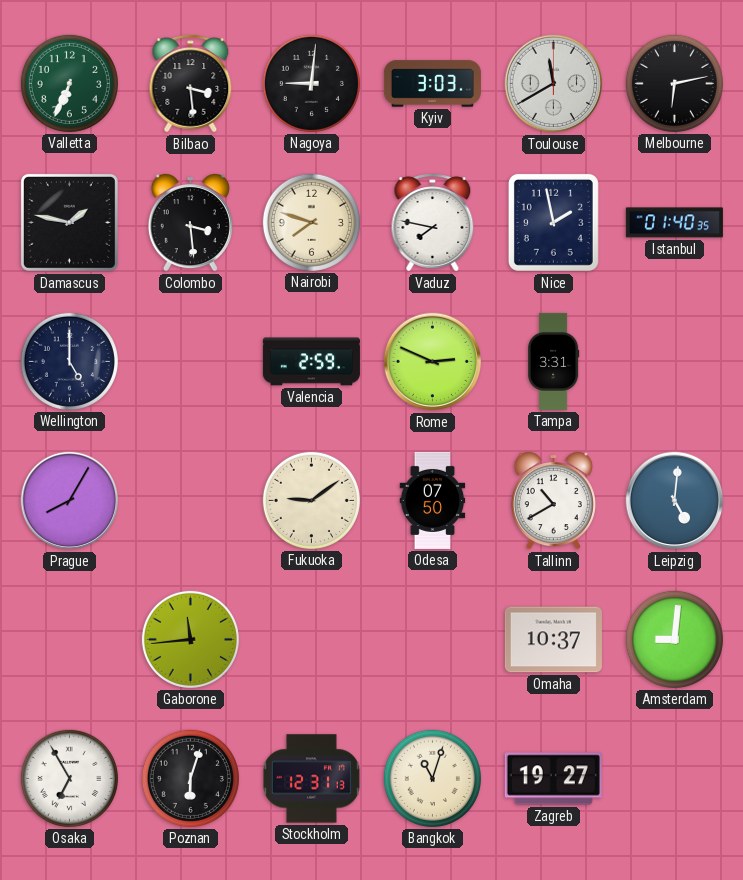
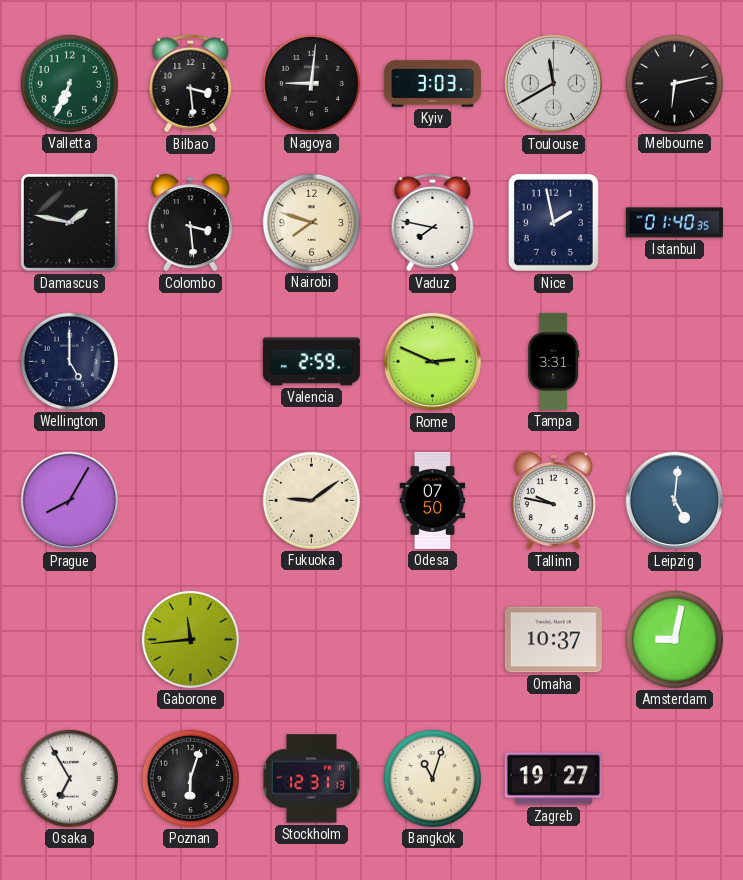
Tallinn: 10:40 -> 9:47 (553, 501)
Amsterdam: 9:01 -> 9:02 (674, 639)
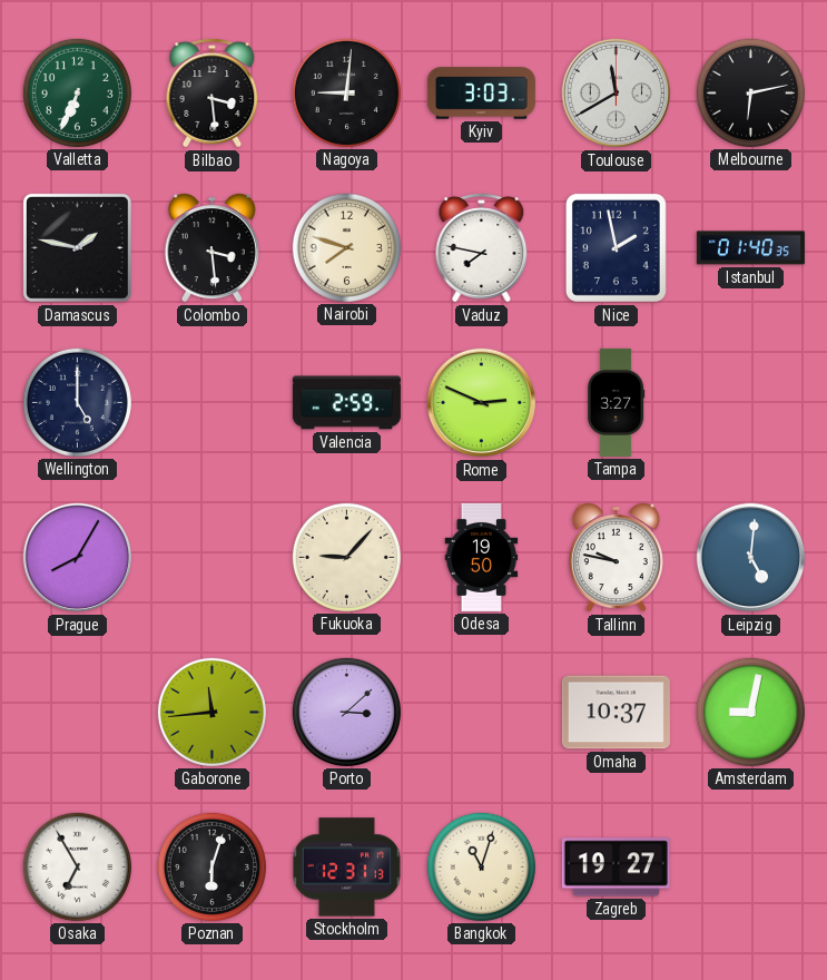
Tampa: 3:31 -> 3:27 (616, 402)
Fukuoka: 9:09 -> 9:07 (346, 557)
Odesa: 07:50 -> 19:50 (482, 557)
Porto: none -> 3:08 (346, 712)
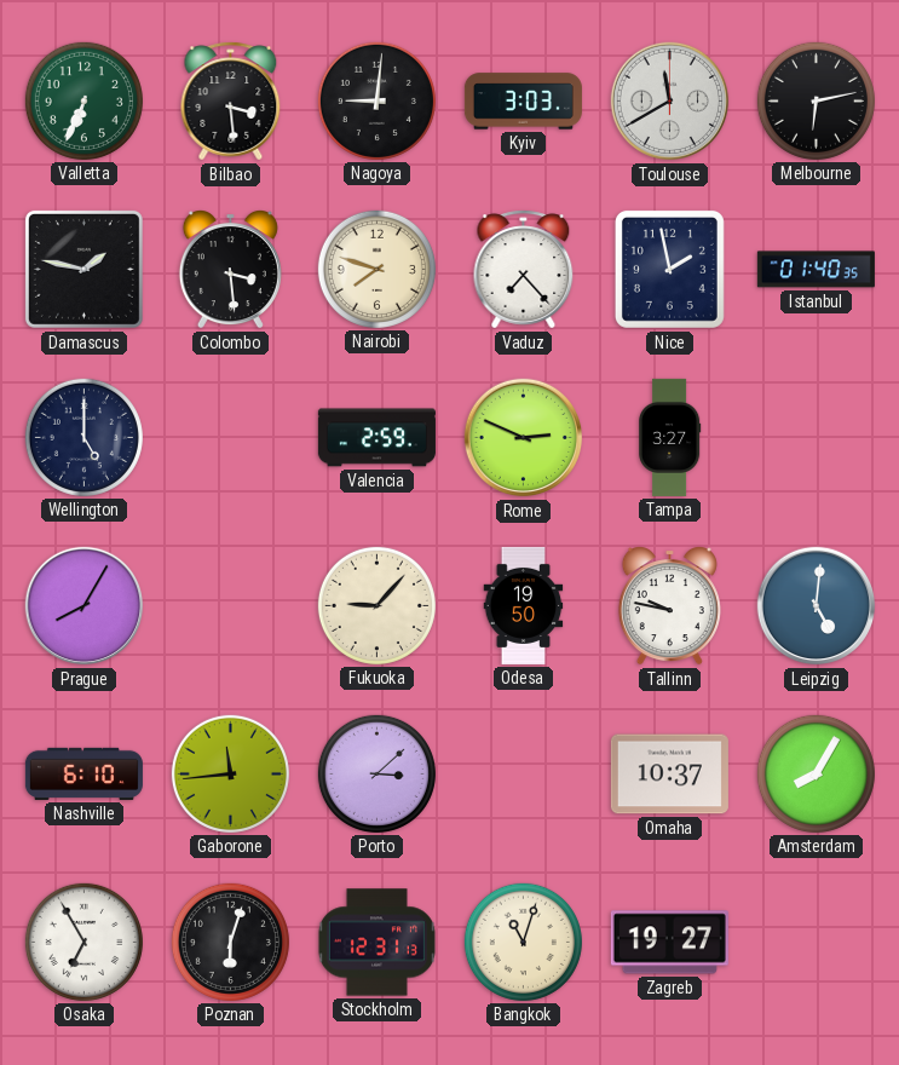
Vaduz: 7:47 -> 7:23 (524, 270)
Nashville: none -> 6:10 (83, 773)
Amsterdam: 9:02 -> 8:05 (816, 773)
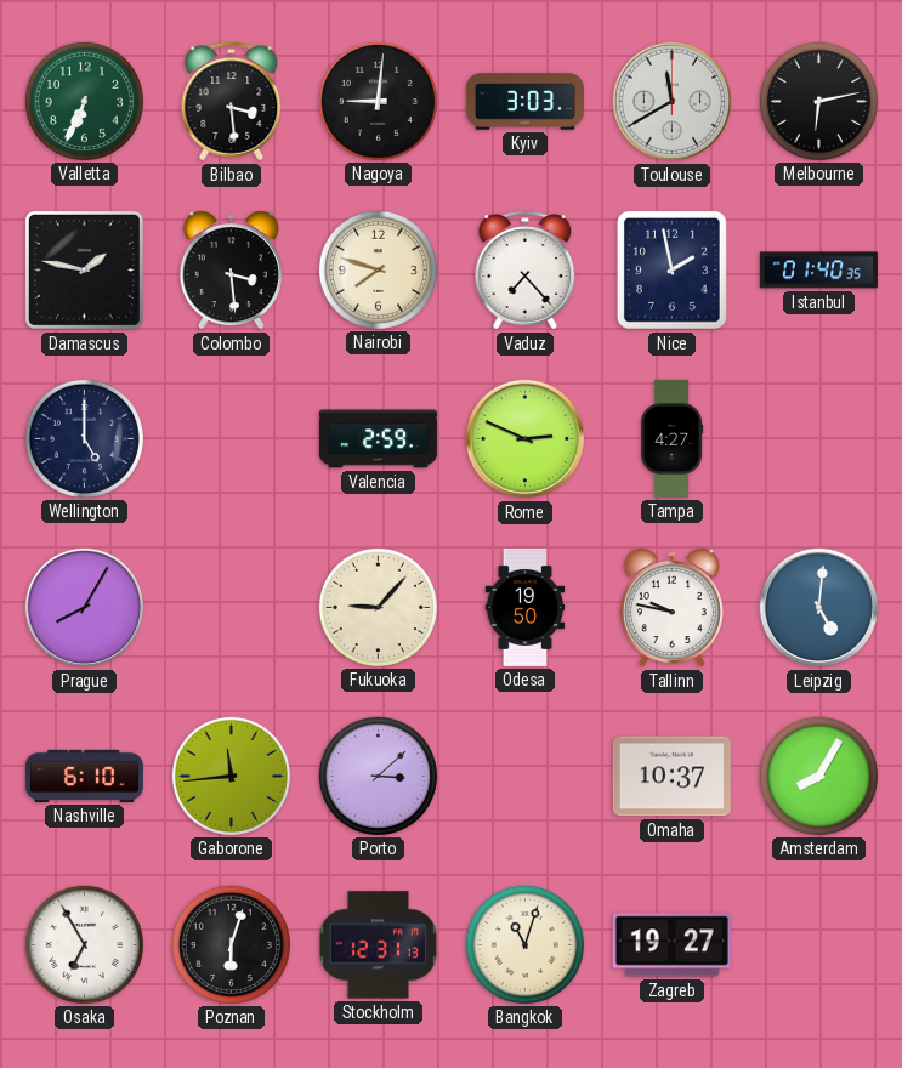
Tampa: 3:27 -> 4:27 (671, 438)
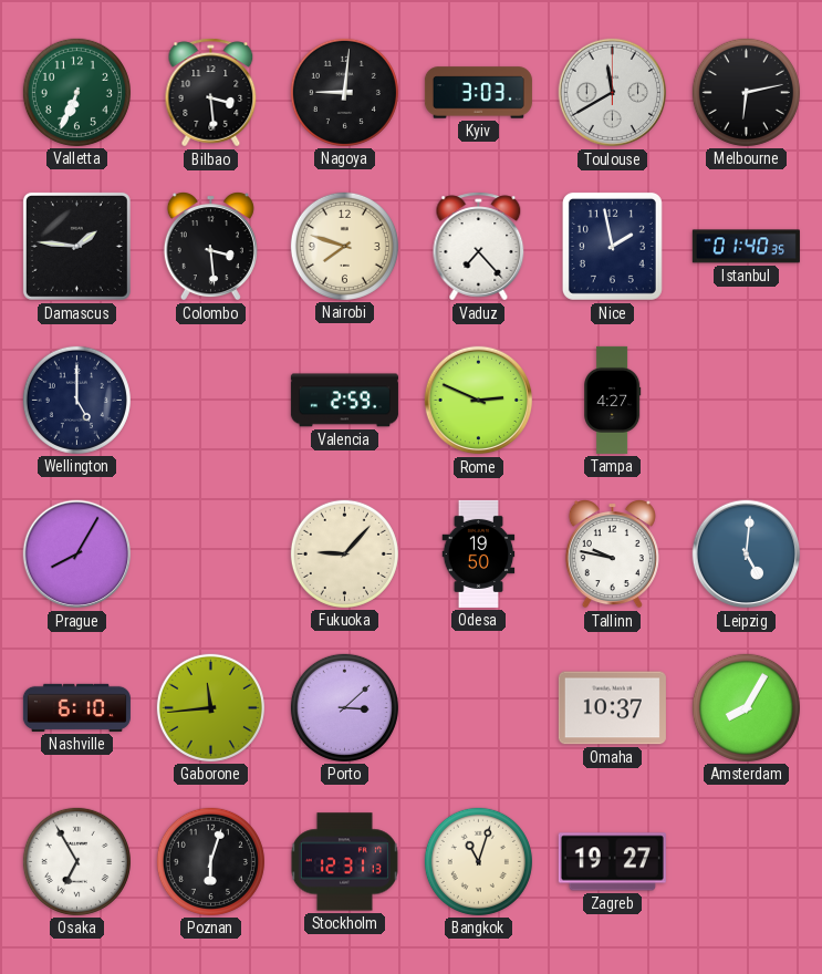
Damascus: 1:47 -> 1:46 (76, 246)
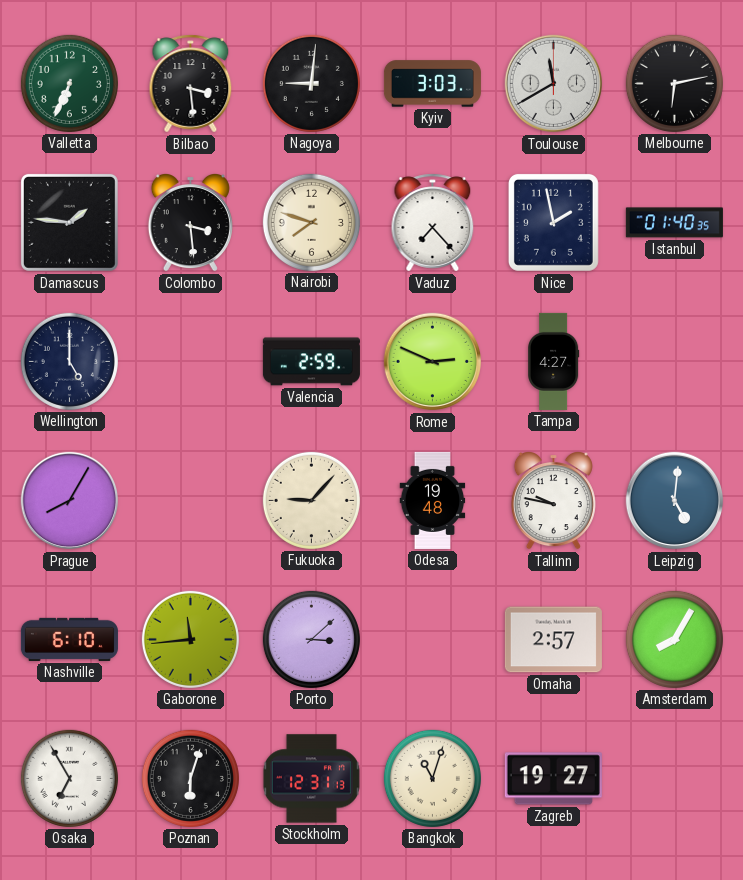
Odesa: 19:50 -> 19:48 (433, 500)
Omaha: 10:37 -> 2:57 (553, 640)
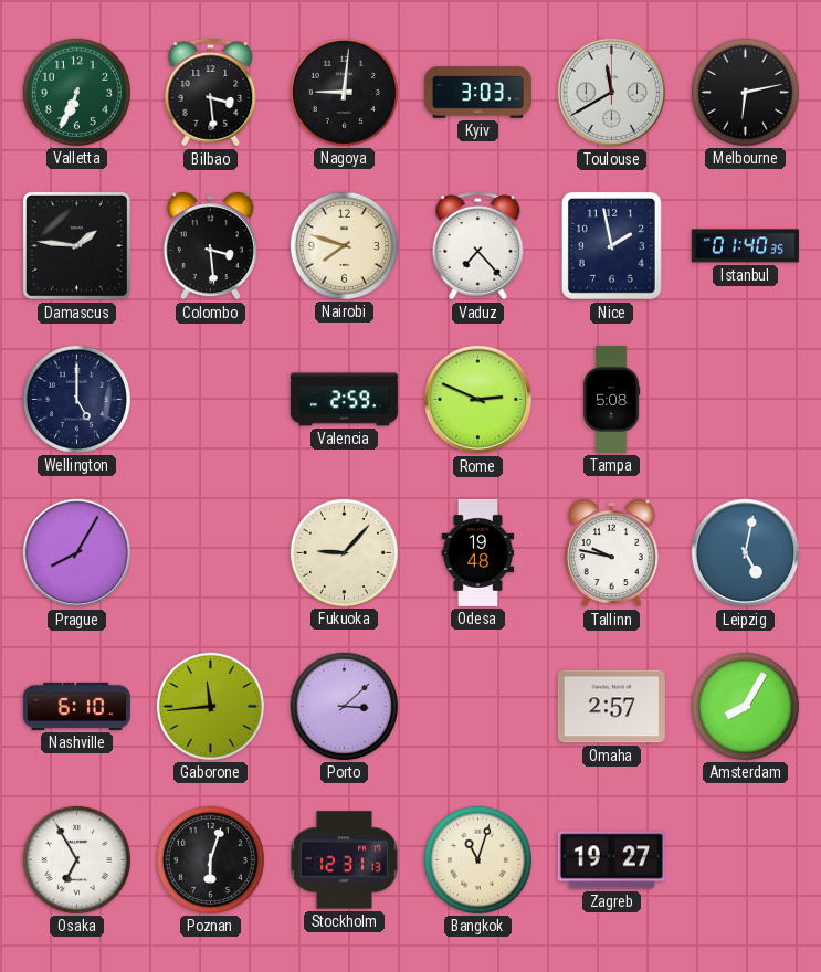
Tampa: 4:27 -> 5:08 (611, 399)
Leipzig: 5:01 -> 5:02 (746, 553)
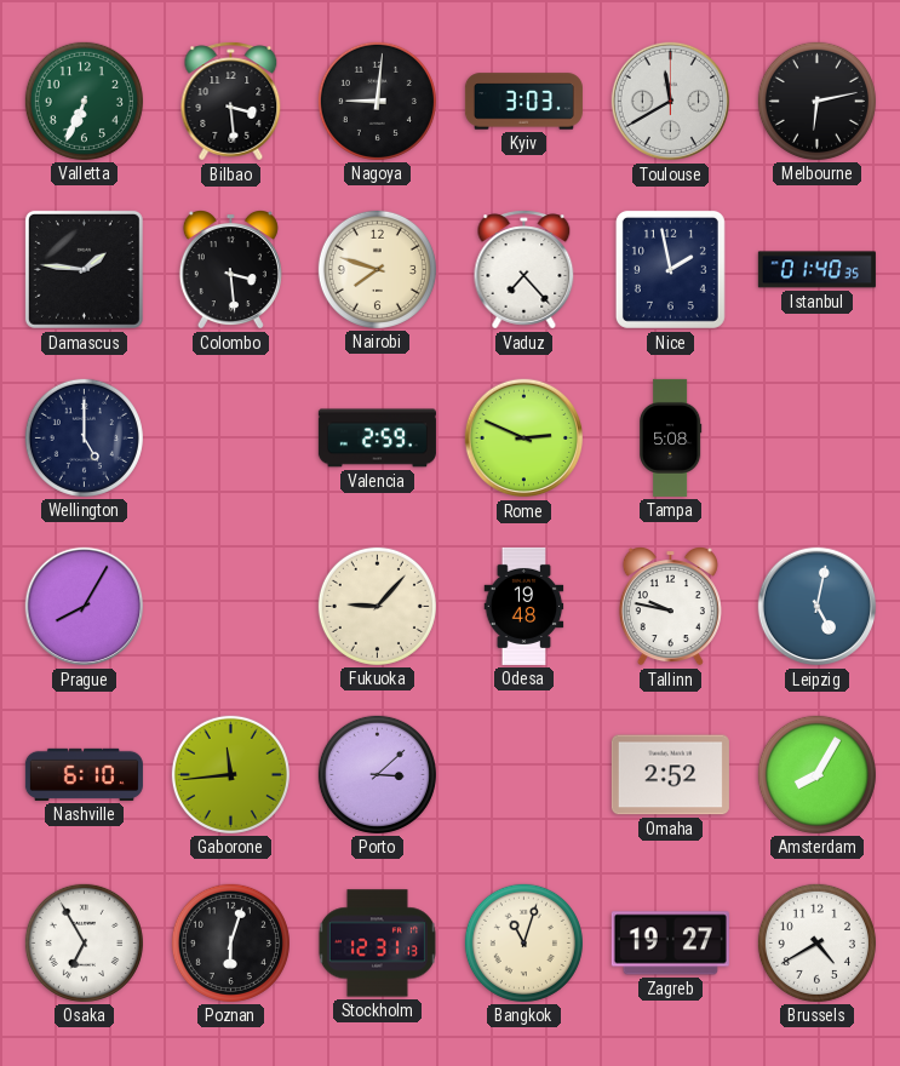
Omaha: 2:57 -> 2:52 (670, 775)
Brussels: none -> 4:40 (816, 942)
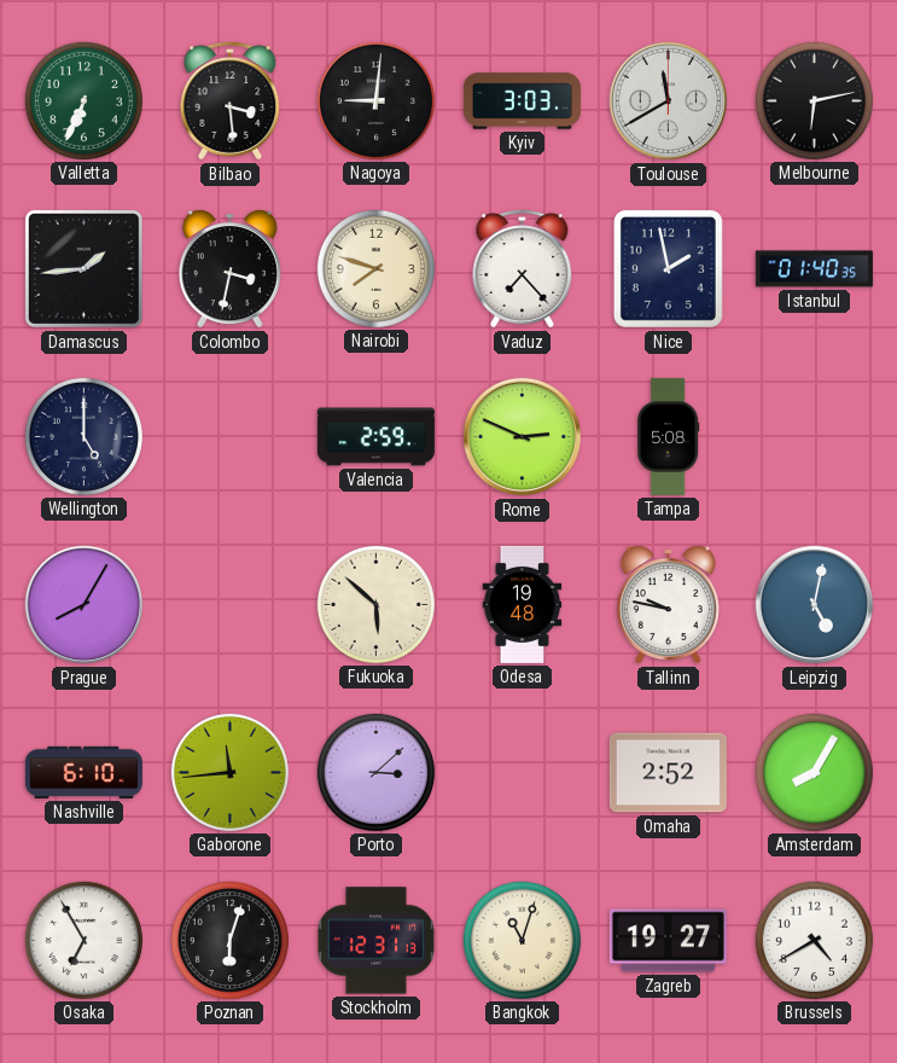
Damascus: 1:46 -> 1:44 (83, 268)
Colombo: 3:29 -> 3:32 (229, 269)
Fukuoka: 9:07 -> 5:52 (375, 604)
